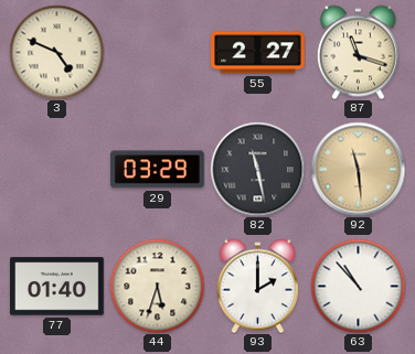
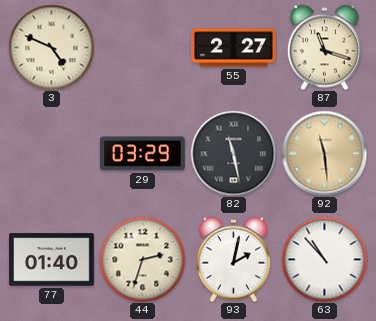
44: 5:33 -> 2:33 (142, 259)
93: 2:00 -> 2:02 (233, 259)
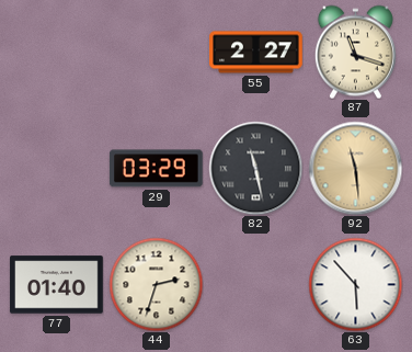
3: 4:49 -> none (51, 47)
93: 2:02 -> none (233, 259)
63: 10:53 -> 5:53 (355, 284)
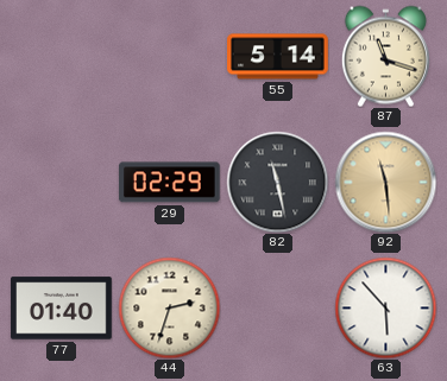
55: 2:27 -> 5:14 (278, 57)
29: 03:29 -> 02:29 (170, 183)
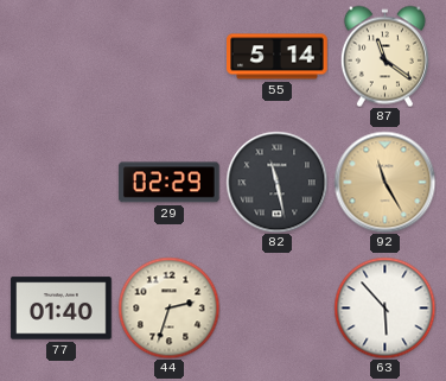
87: 11:18 -> 11:21 (384, 56)
92: 11:29 -> 11:25 (384, 182)
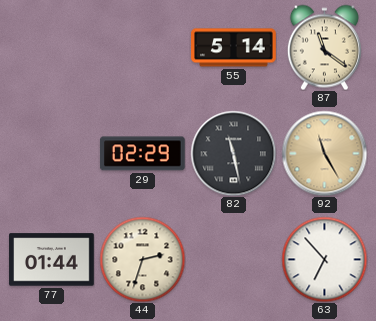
77: 01:40 -> 01:44 (52, 260)
63: 5:53 -> 6:53 (324, 259)
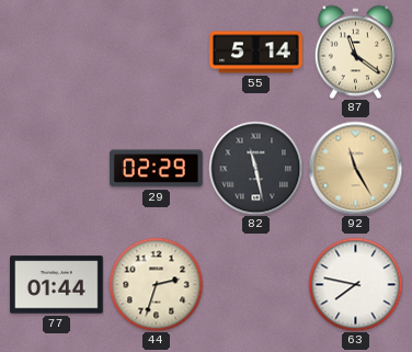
63: 6:53 -> 7:47 (355, 284)
